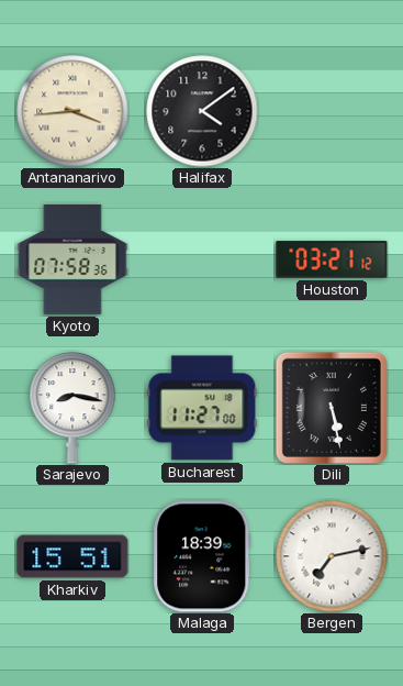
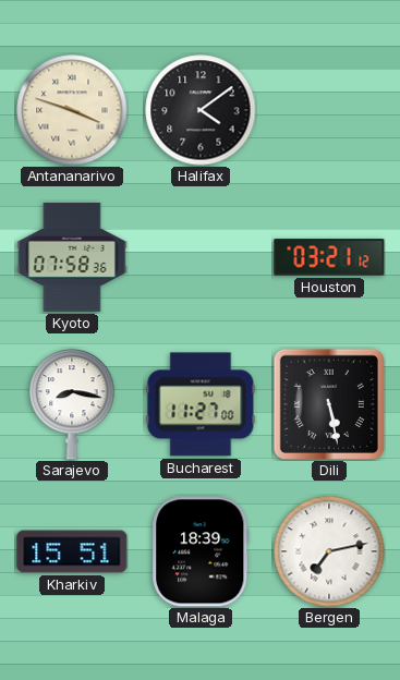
Antananarivo: 3:44 -> 3:48 (72, 110)
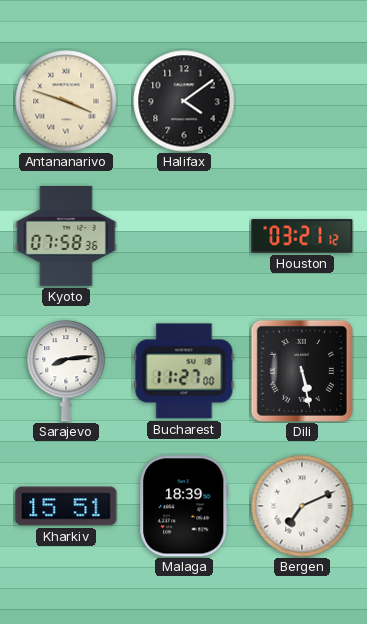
Sarajevo: 8:17 -> 8:14 (66, 371)
Bergen: 7:13 -> 7:11 (302, 506)
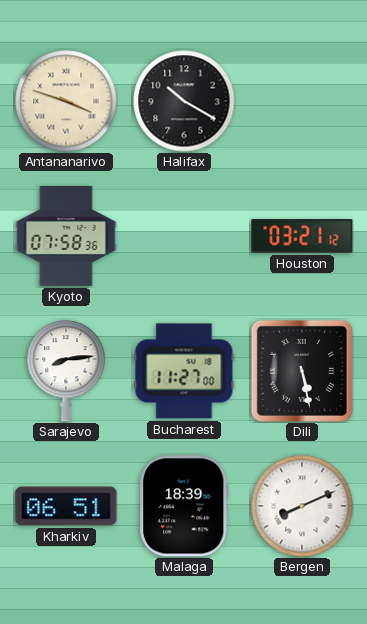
Halifax: 4:09 -> 10:20 (184, 101)
Kharkiv: 15:51 -> 06:51 (66, 506)
Bergen: 7:11 -> 8:11 (302, 506)
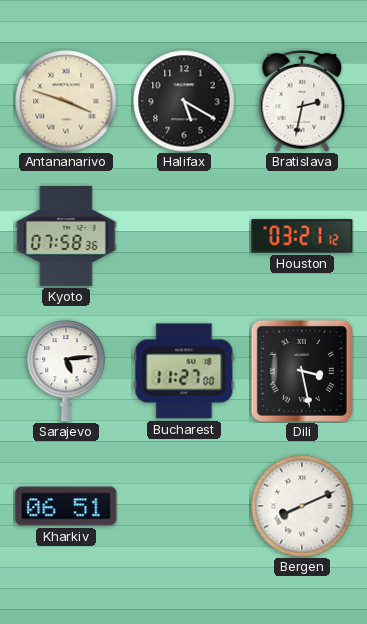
Halifax: 10:20 -> 5:20 (184, 101)
Bratislava: none -> 2:32 (302, 101)
Sarajevo: 8:14 -> 5:14 (66, 371)
Dili: 5:28 -> 3:28 (302, 371)
Malaga: 18:39 -> none (184, 506)
